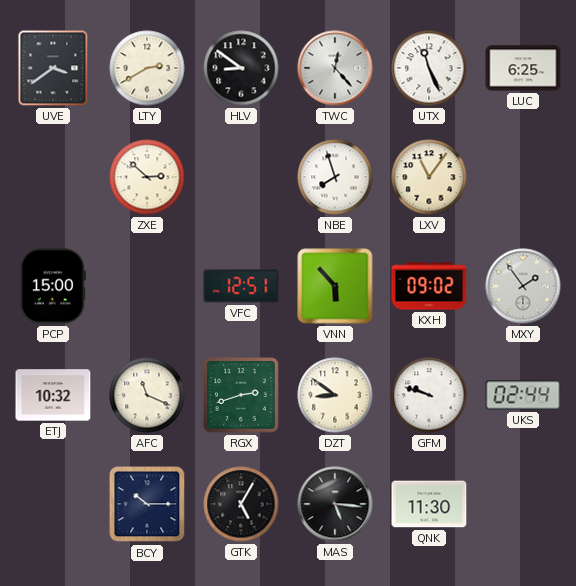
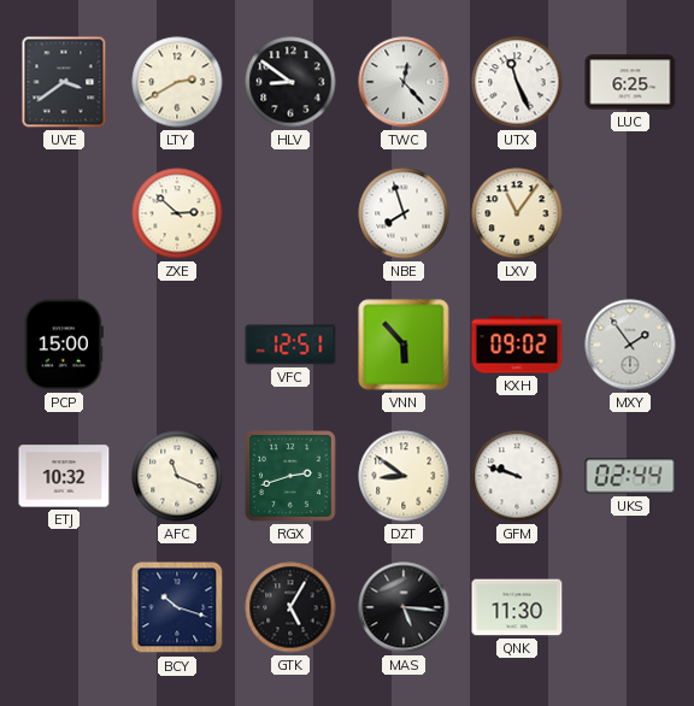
BCY: 10:15 -> 10:18 (177, 607)
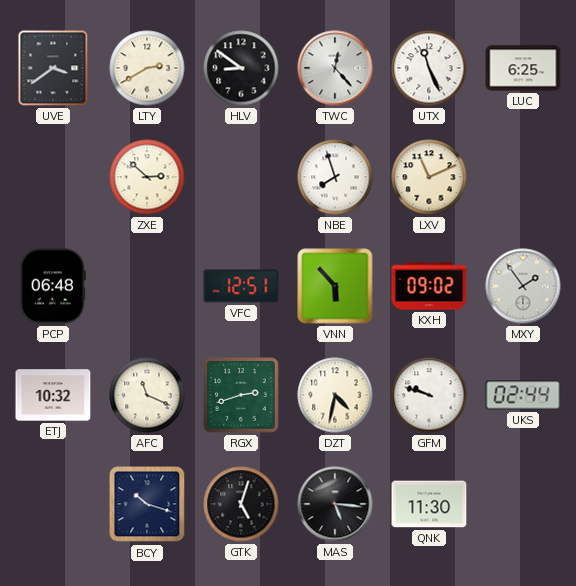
LXV: 11:06 -> 11:11 (429, 177)
PCP: 15:00 -> 06:48 (53, 286)
DZT: 8:51 -> 4:32 (335, 395)
GTK: 5:05 -> 5:03 (241, 504)
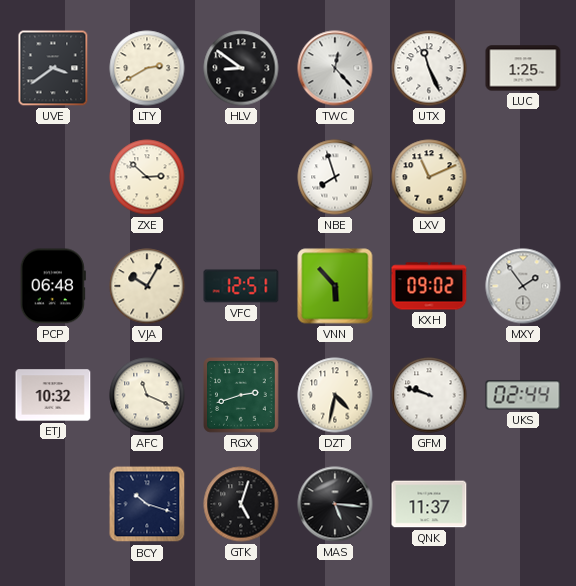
LUC: 6:25 -> 1:25 (523, 68)
VJA: none -> 10:05 (147, 286)
QNK: 11:30 -> 11:37 (429, 504)
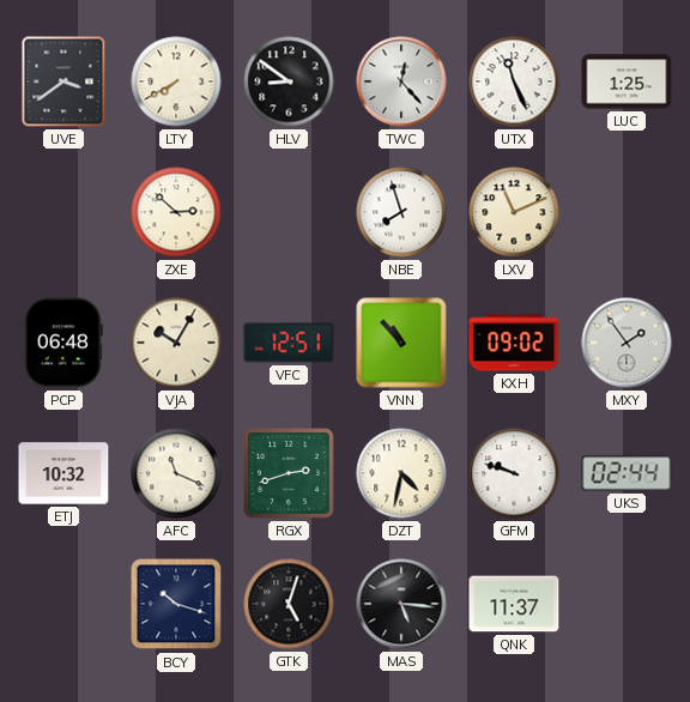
LTY: 2:40 -> 7:40 (176, 81)
VNN: 5:53 -> 10:53 (401, 343)
